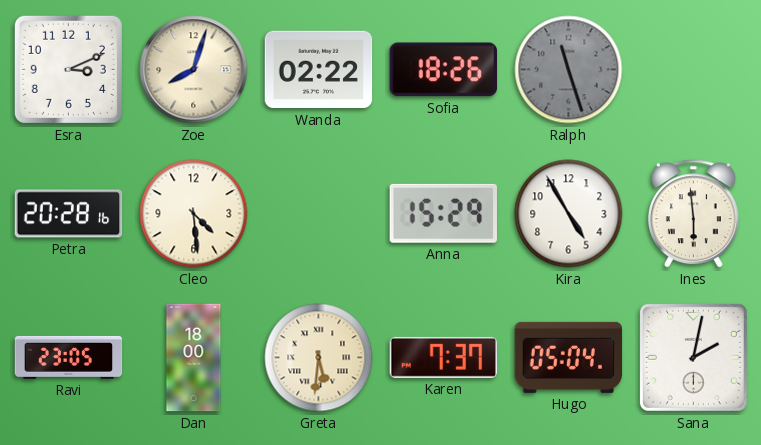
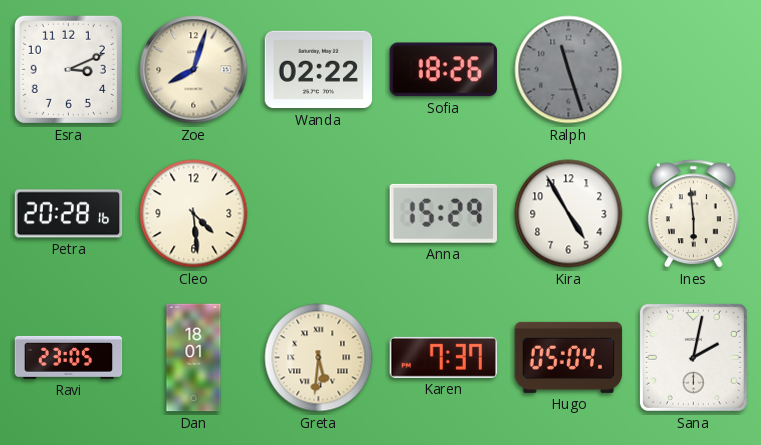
Dan: 18:00 -> 18:01 (194, 358)
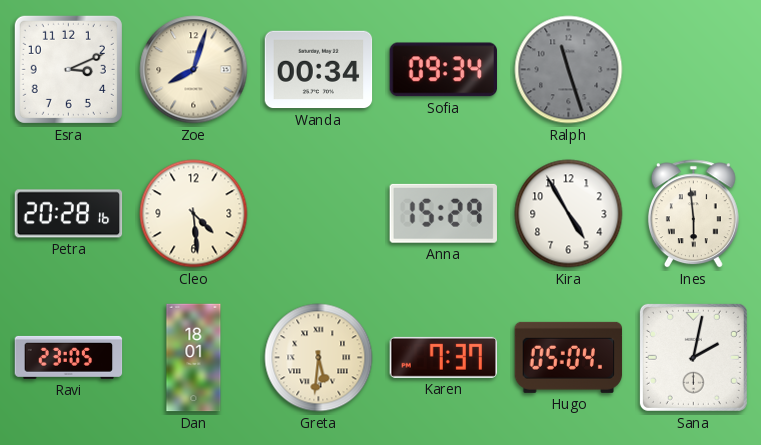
Wanda: 02:22 -> 00:34 (319, 70)
Sofia: 18:26 -> 09:34 (443, 70)
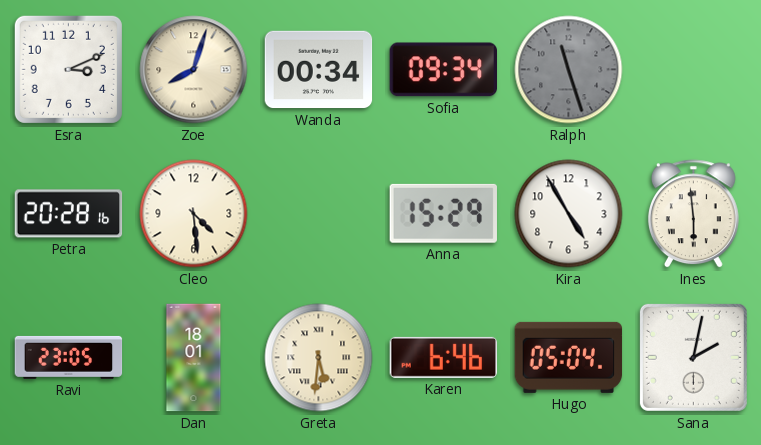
Karen: 7:37 -> 6:46 (444, 357)
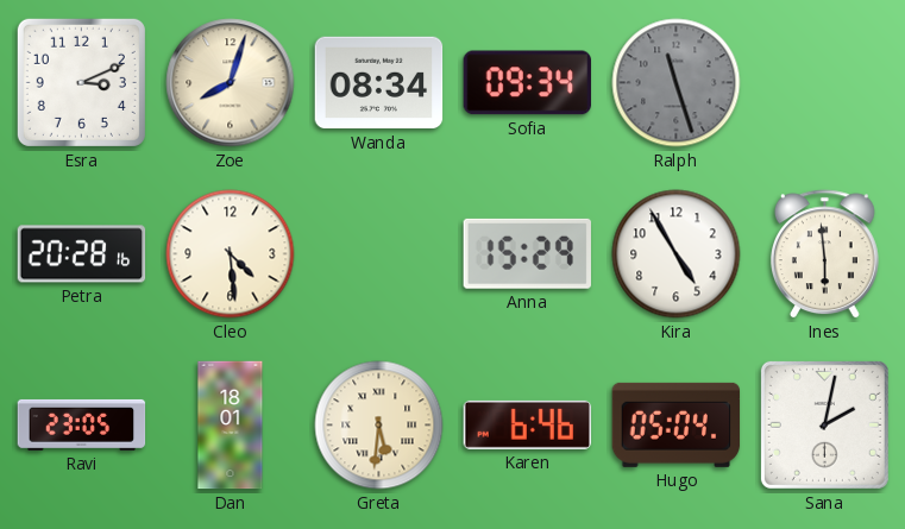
Wanda: 00:34 -> 08:34 (379, 83)
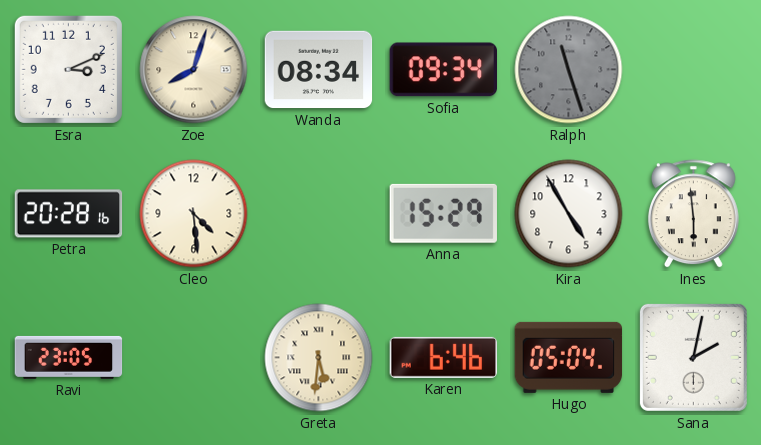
Dan: 18:01 -> none (231, 426)
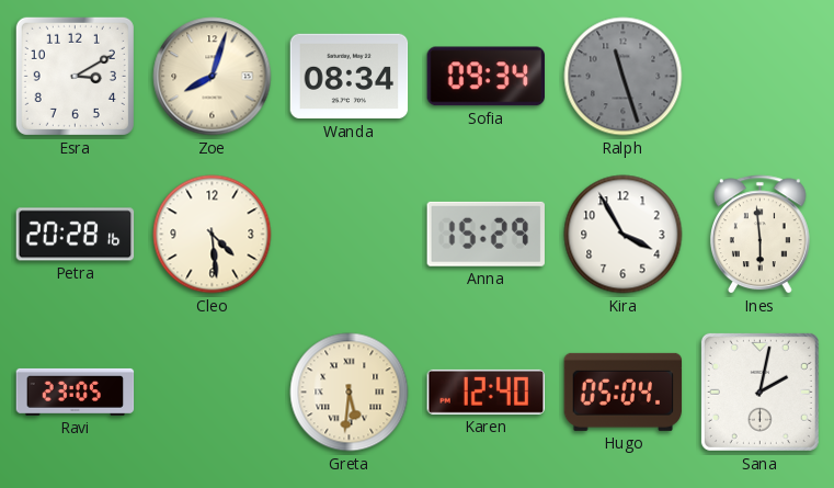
Esra: 3:11 -> 3:10 (75, 76)
Kira: 4:55 -> 3:55 (624, 235)
Karen: 6:46 -> 12:40 (487, 391)
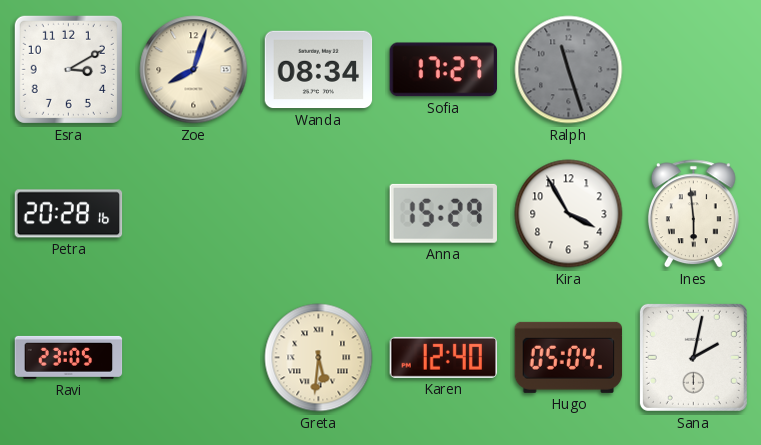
Sofia: 09:34 -> 17:27 (443, 70)
Cleo: 4:29 -> none (213, 235)
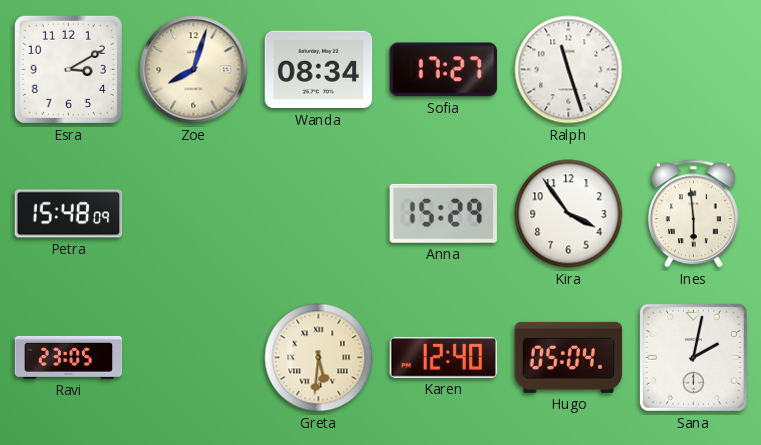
Ralph dial: grey -> white (569, 70)
Petra: 20:28 -> 15:48 (69, 214)
Kira: 3:55 -> 3:54 (569, 214)
